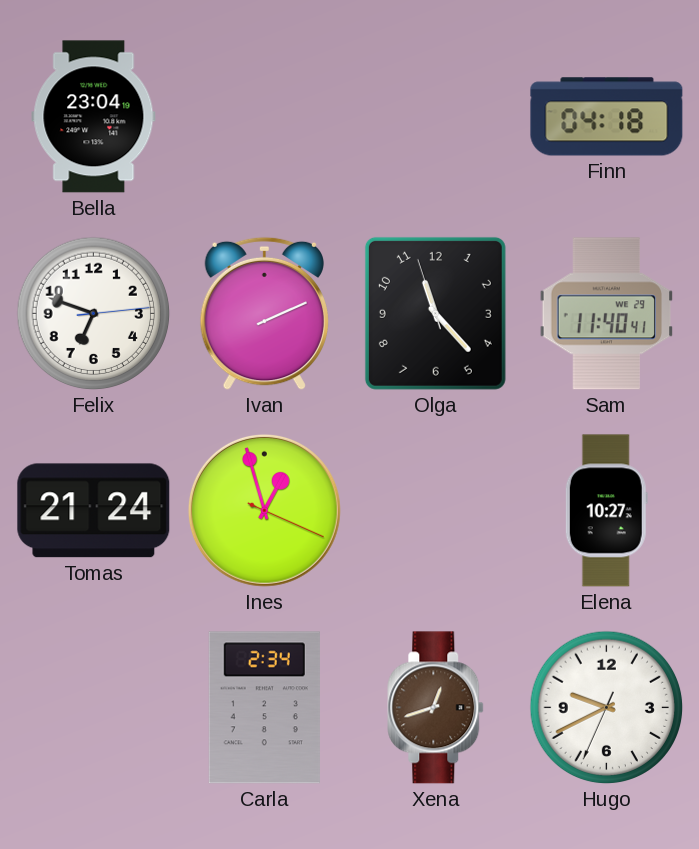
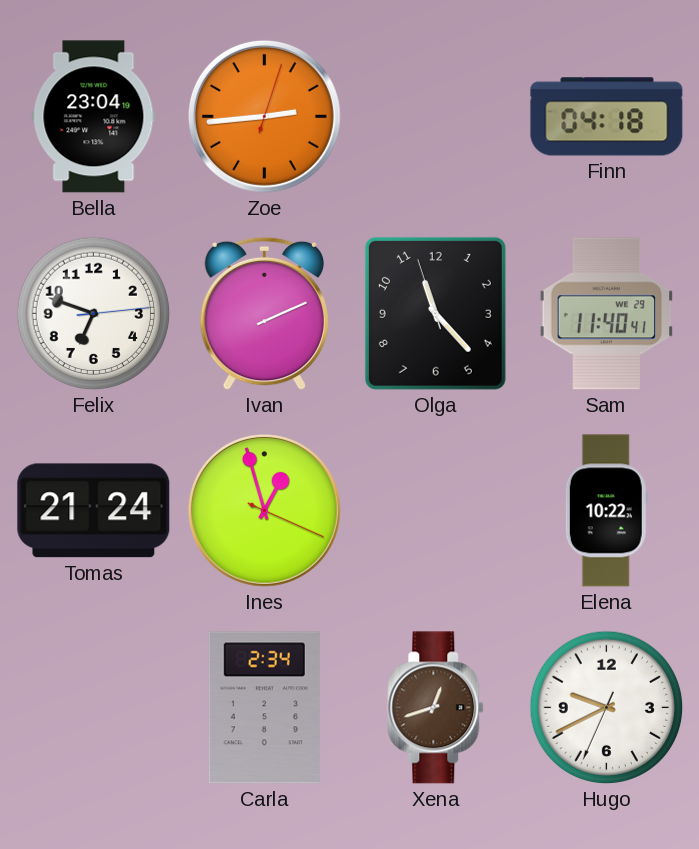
Zoe: none -> 2:44 (264, 116)
Elena: 10:27 -> 10:22 (606, 511)
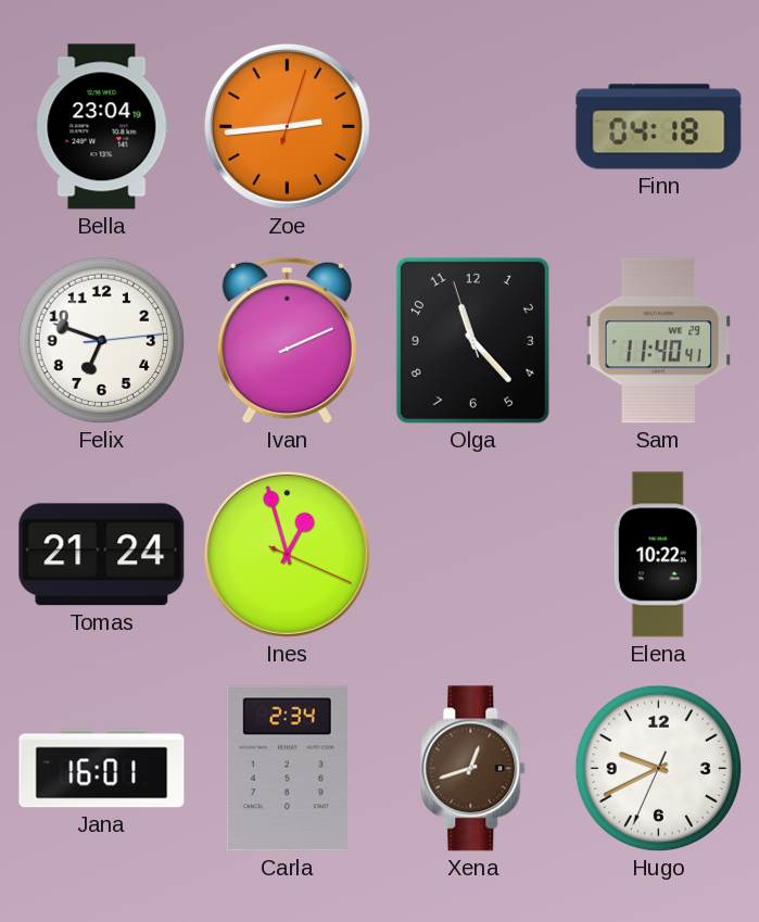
Jana: none -> 16:01 (102, 769)
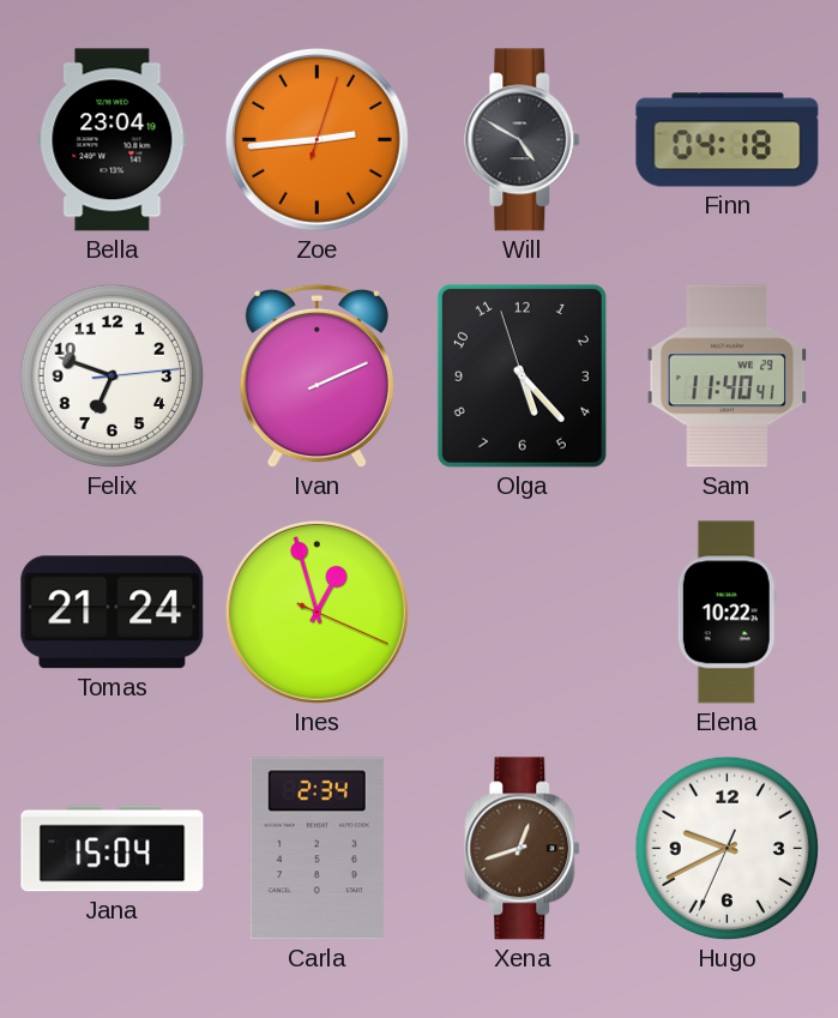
Will: none -> 4:50 (523, 140)
Olga: 11:22 -> 5:22 (522, 375)
Jana: 16:01 -> 15:04 (113, 849)
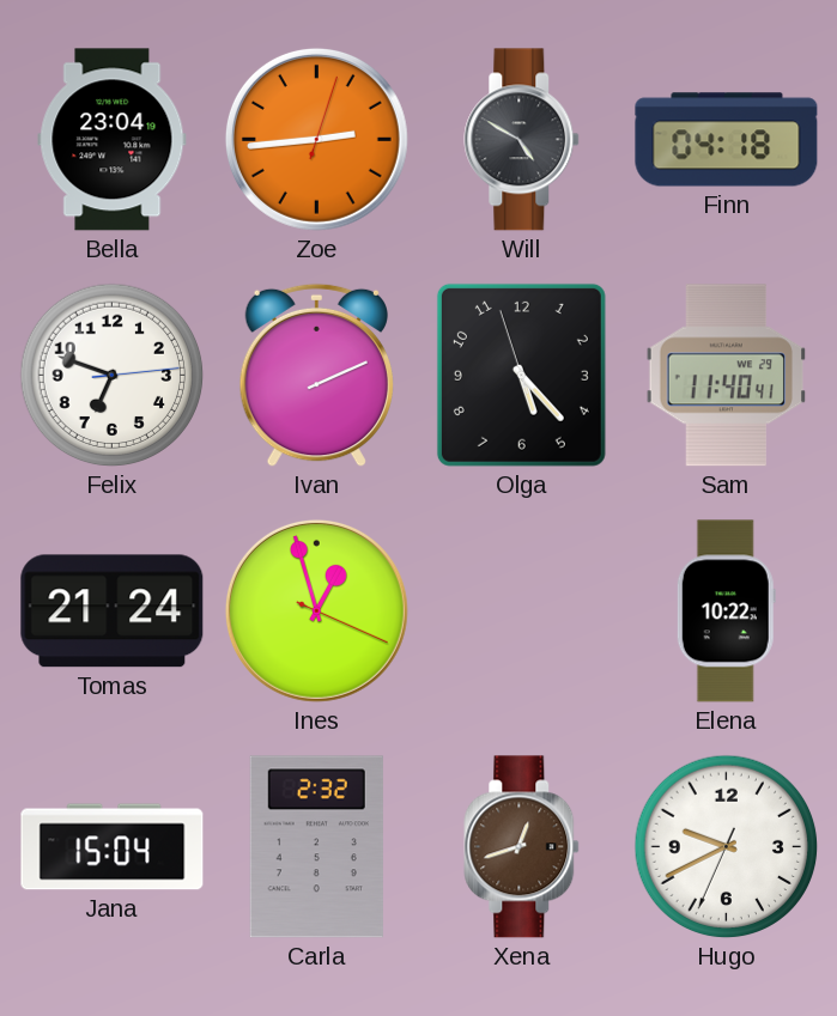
Carla: 2:34 -> 2:32 (316, 847)
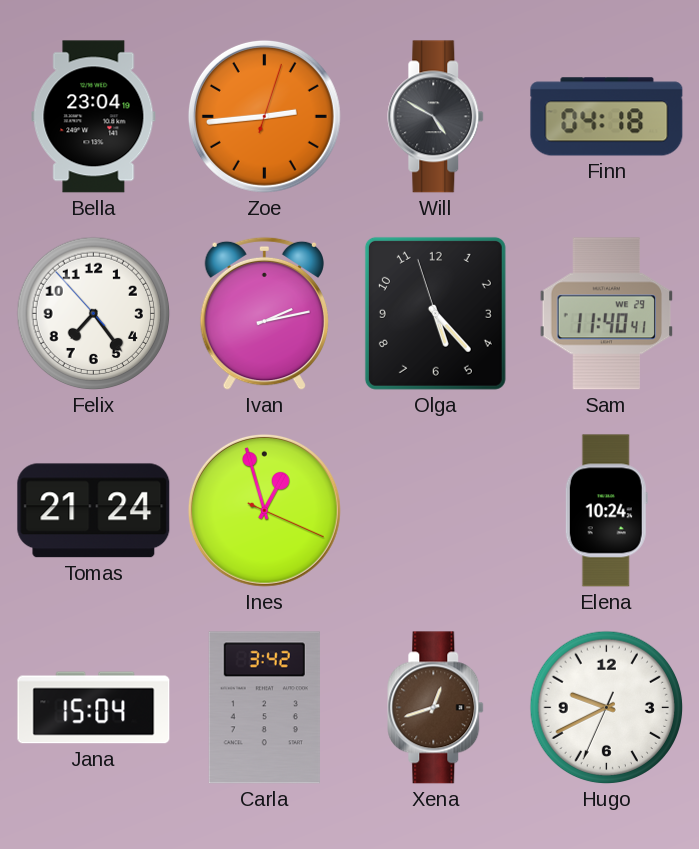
Felix: 6:48 -> 7:23 (94, 314)
Ivan: 2:11 -> 2:13 (264, 314)
Elena: 10:22 -> 10:24 (606, 511)
Carla: 2:32 -> 3:42 (264, 708)
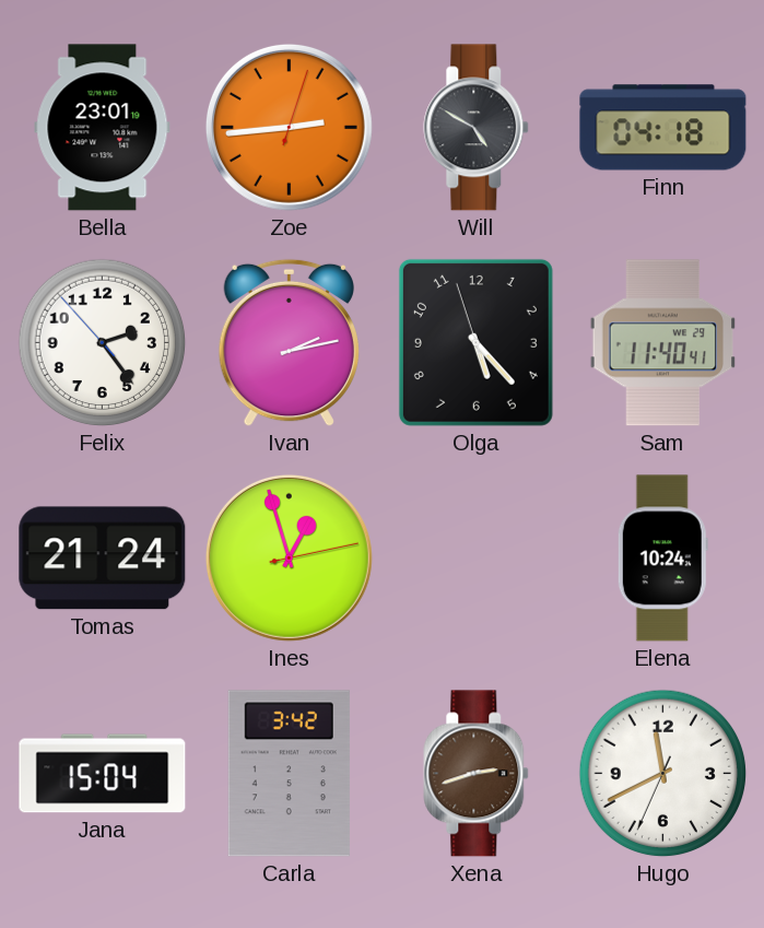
Bella: 23:04 -> 23:01 (103, 128)
Felix: 7:23 -> 2:23 (103, 343)
Ines: 12:57:19 -> 12:57:13 (289, 557)
Xena: 12:42 -> 2:42 (477, 774)
Hugo: 9:40 -> 11:40 (663, 774)
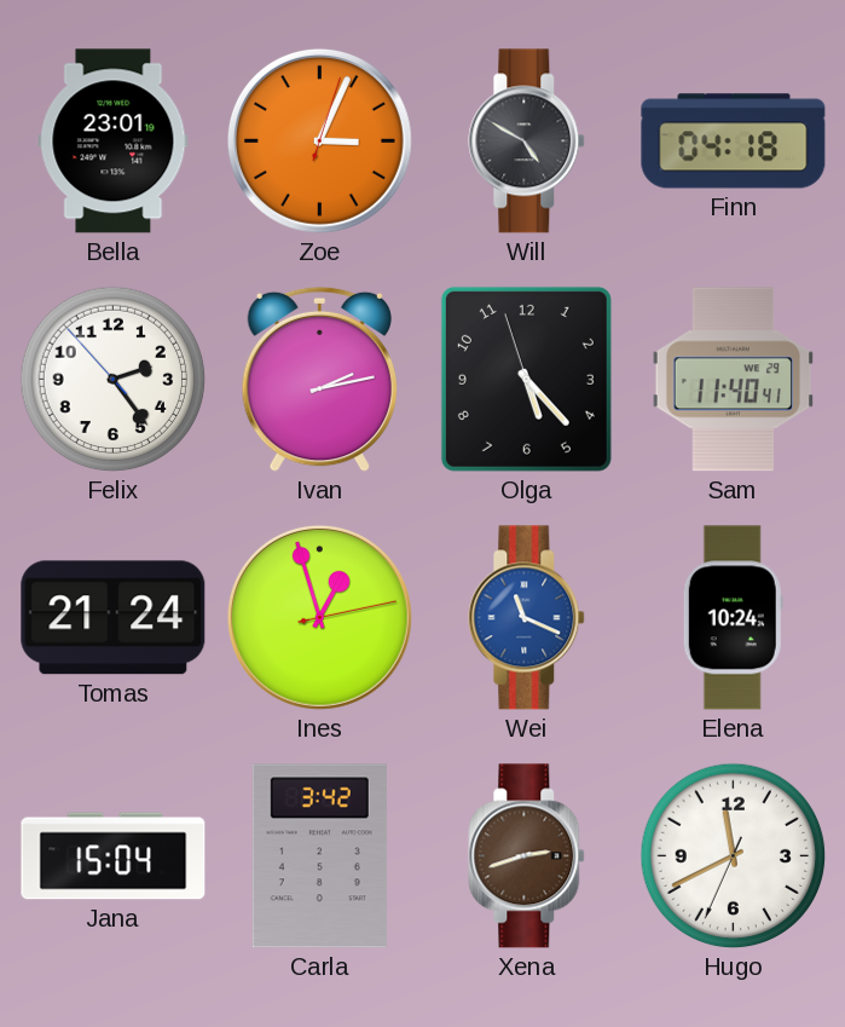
Zoe: 2:44 -> 3:04 (319, 140)
Wei: none -> 11:19 (527, 618)
